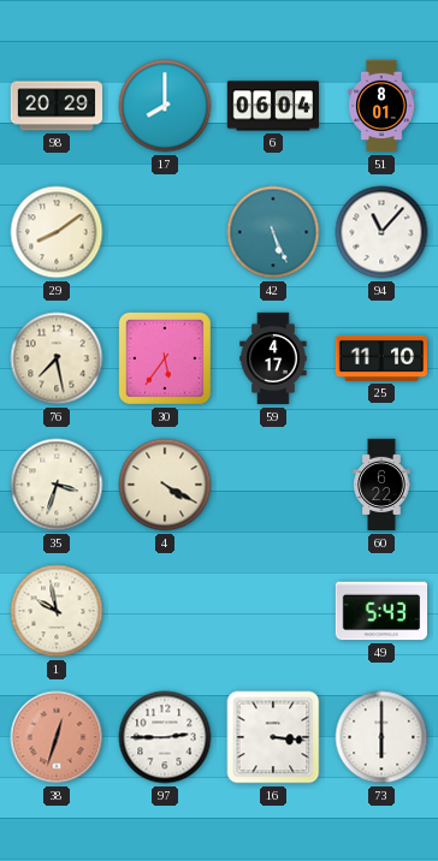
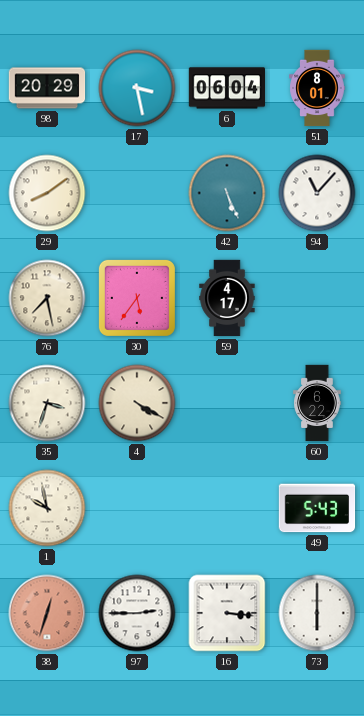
17: 8:00 -> 3:28 (137, 88)
25: 11:10 -> none (380, 358)
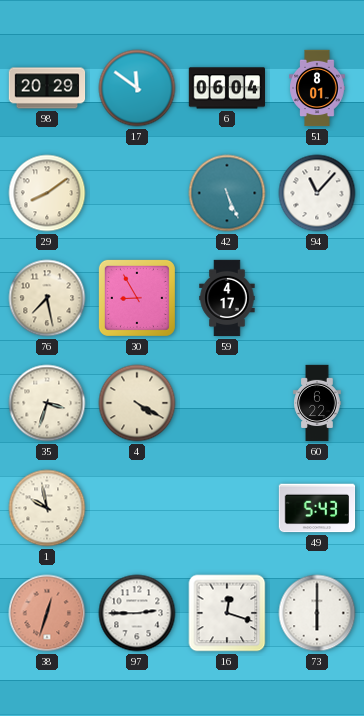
17: 3:28 -> 11:51 (137, 88)
30: 5:36 -> 8:55 (137, 298)
16: 3:16 -> 12:18 (227, 613)
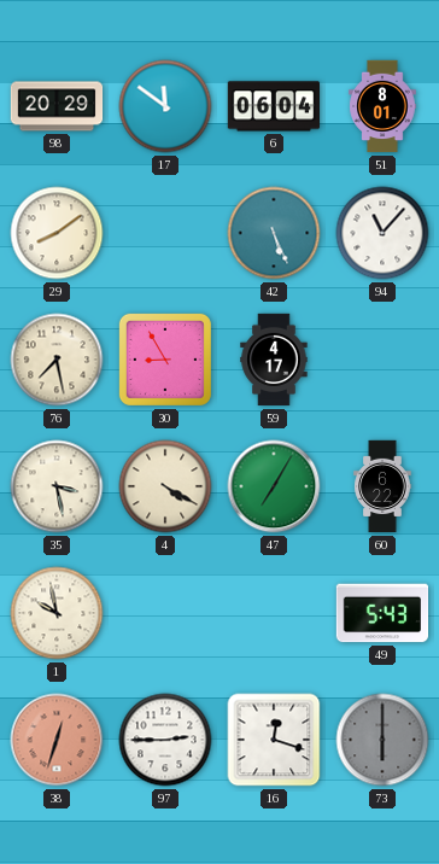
35: 3:33 -> 3:28 (57, 486)
47: none -> 7:05 (274, 486)
73 dial: white -> grey (382, 740)
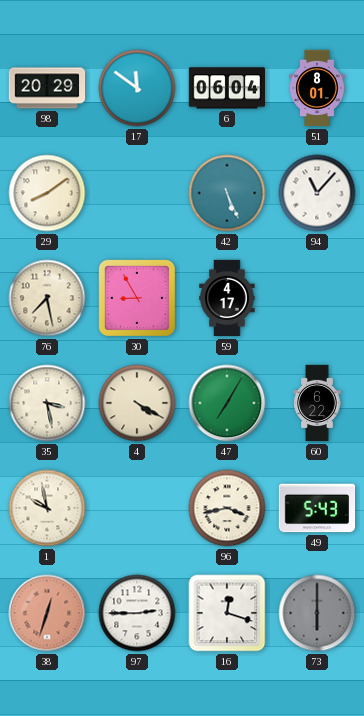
96: none -> 3:43 (227, 508)
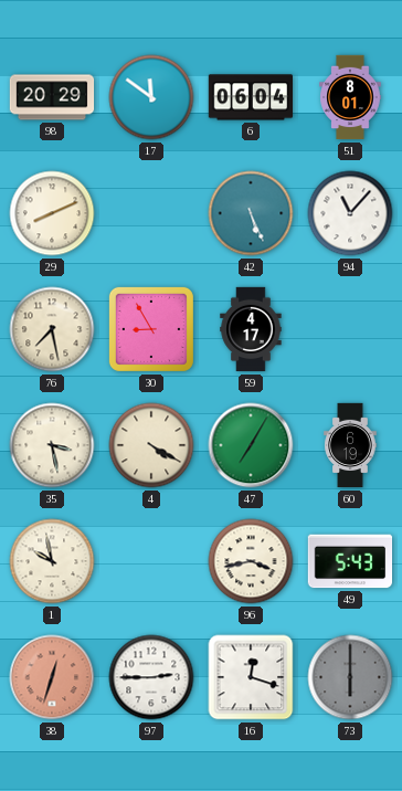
29: 8:09 -> 8:11 (52, 213)
60: 6:22 -> 6:19 (350, 445)
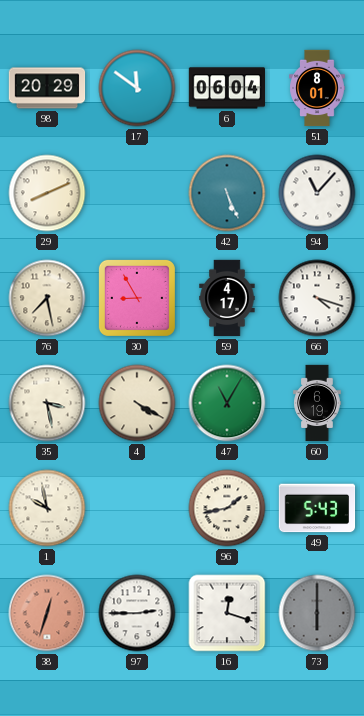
66: none -> 4:18 (317, 298)
47: 7:05 -> 11:05 (227, 403)
96: 3:43 -> 1:43 (227, 508)
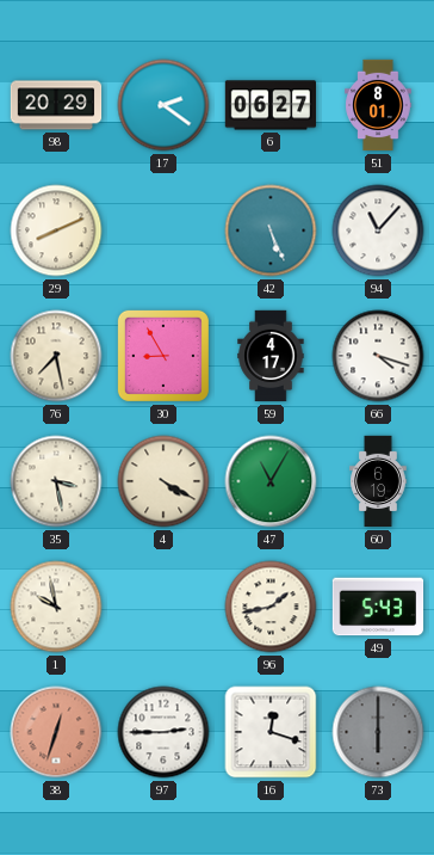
17: 11:51 -> 2:21 (163, 105)
6: 06:04 -> 06:27 (271, 105)
